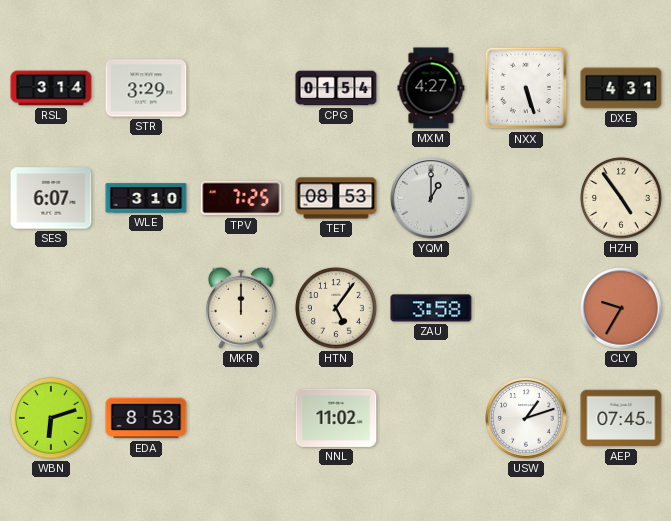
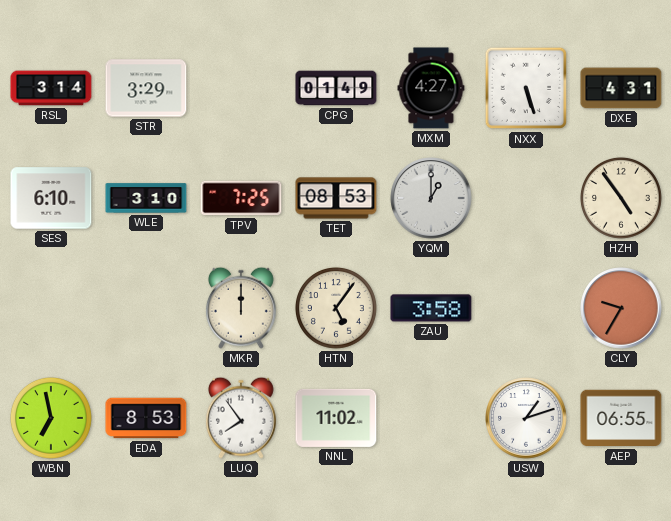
CPG: 01:54 -> 01:49 (336, 88)
SES: 6:07 -> 6:10 (51, 198)
WBN: 6:12 -> 6:58 (51, 418)
LUQ: none -> 7:54 (241, 418)
AEP: 07:45 -> 06:55 (621, 418)
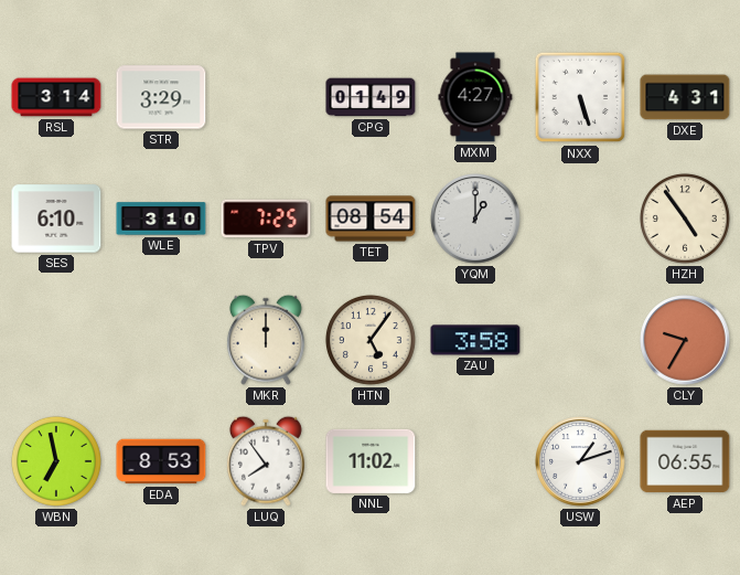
TET: 08:53 -> 08:54 (371, 219)
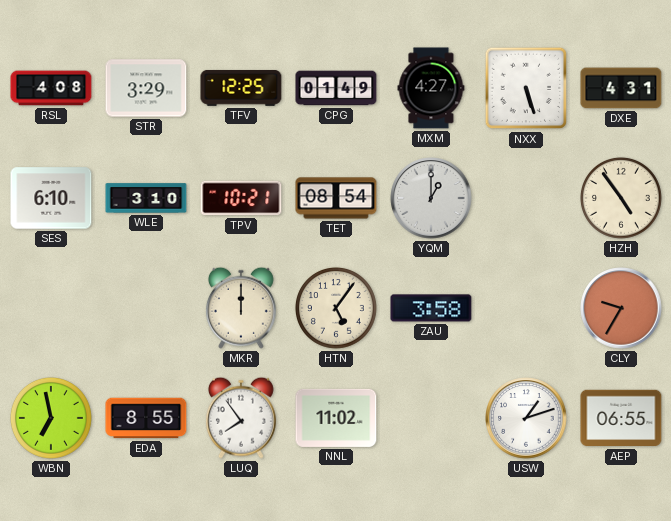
RSL: 3:14 -> 4:08 (51, 88)
TFV: none -> 12:25 (241, 88)
TPV: 7:25 -> 10:21 (241, 198)
EDA: 8:53 -> 8:55 (146, 418)
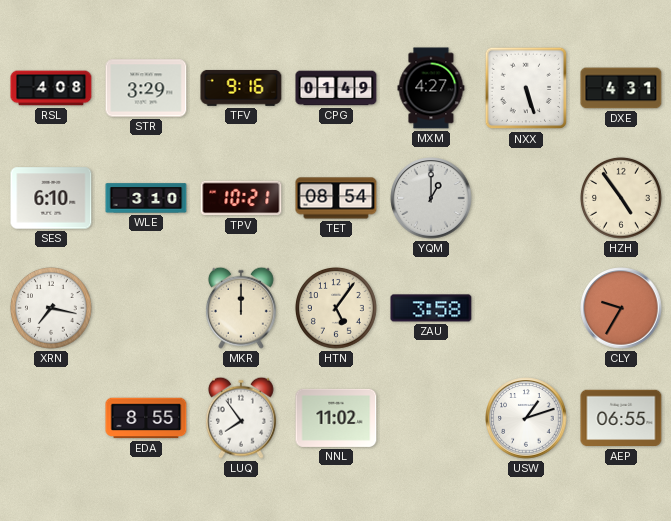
TFV: 12:25 -> 9:16 (241, 88)
XRN: none -> 7:17 (51, 308)
WBN: 6:58 -> none (51, 418)
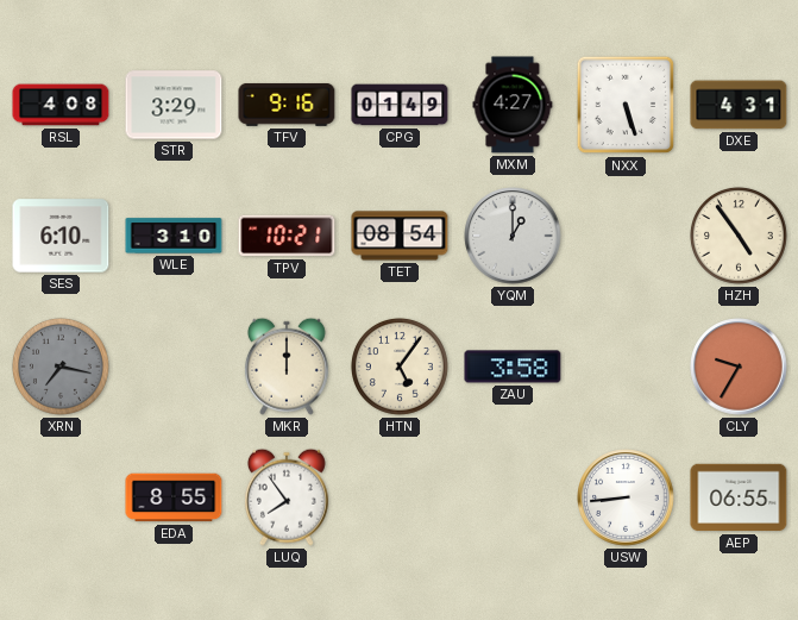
XRN dial: white -> grey (61, 367)
NNL: 11:02 -> none (336, 418)
USW: 1:12 -> 8:44 (626, 497)
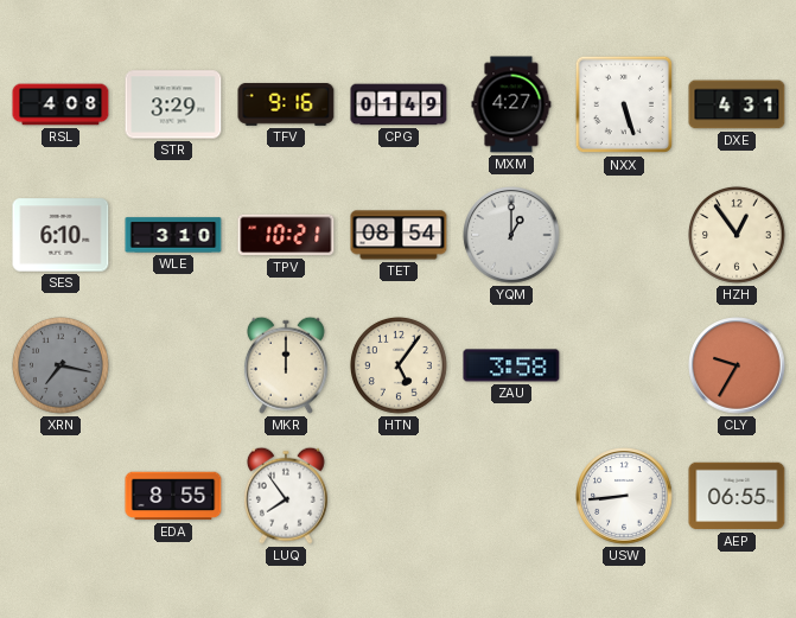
HZH: 4:54 -> 12:54 (737, 235)
